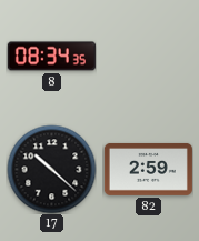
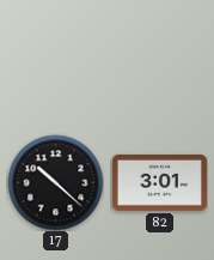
8: 08:34 -> none (51, 57)
82: 2:59 -> 3:01 (159, 182)
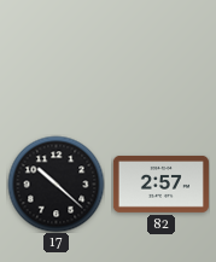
82: 3:01 -> 2:57 (160, 184)
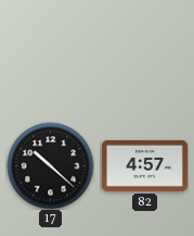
82: 2:57 -> 4:57 (144, 165)
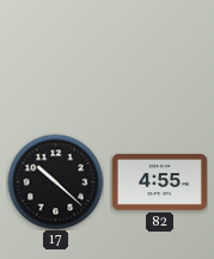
82: 4:57 -> 4:55 (159, 181)
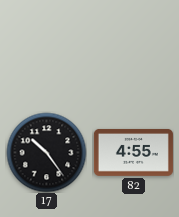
17: 10:22 -> 10:24 (46, 152)
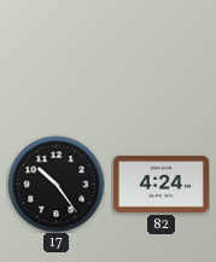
82: 4:55 -> 4:24 (160, 184)
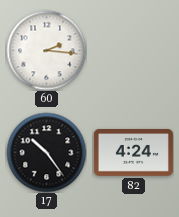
60: none -> 2:16 (46, 50)
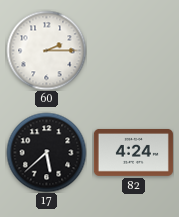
60: 2:16 -> 2:15 (46, 50)
17: 10:24 -> 5:38 (46, 152)
